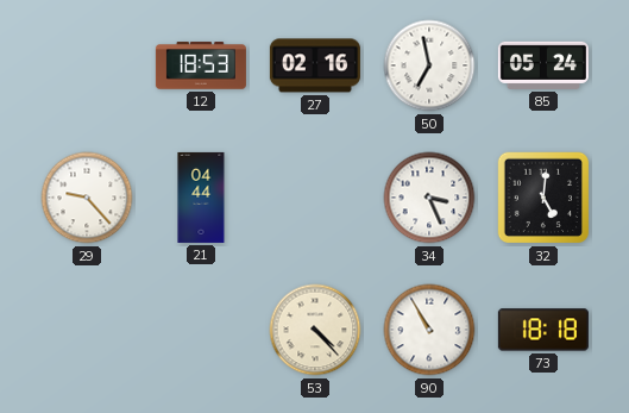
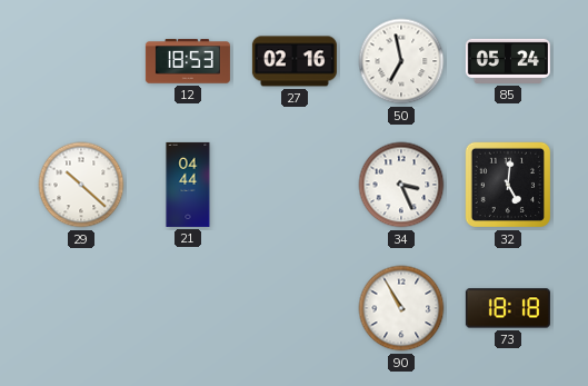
29: 9:23 -> 10:22 (81, 185)
53: 4:23 -> none (315, 330)
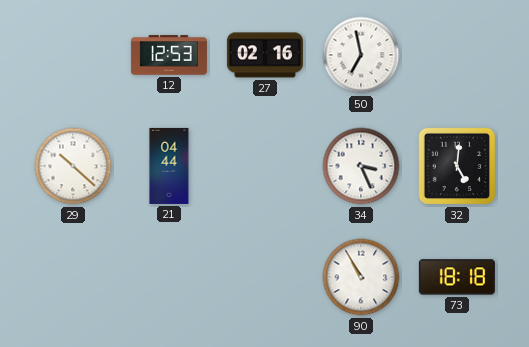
12: 18:53 -> 12:53 (169, 55)
85: 05:24 -> none (508, 61)
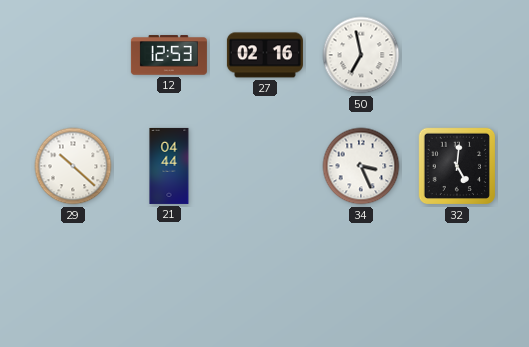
90: 10:55 -> none (361, 277)
73: 18:18 -> none (457, 277)
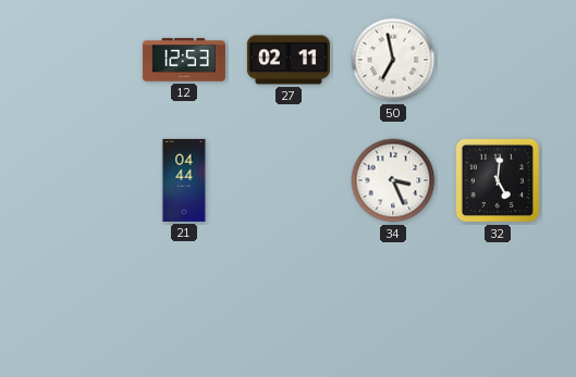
27: 02:16 -> 02:11 (289, 60)
29: 10:22 -> none (73, 166)
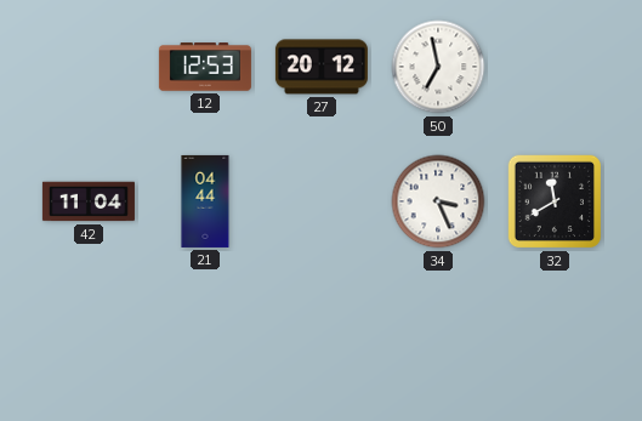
27: 02:11 -> 20:12 (322, 67)
42: none -> 11:04 (89, 201)
32: 5:01 -> 11:40 (555, 201)
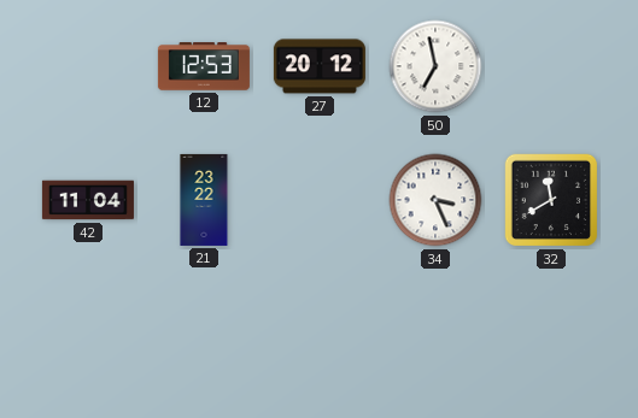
21: 04:44 -> 23:22 (204, 200)
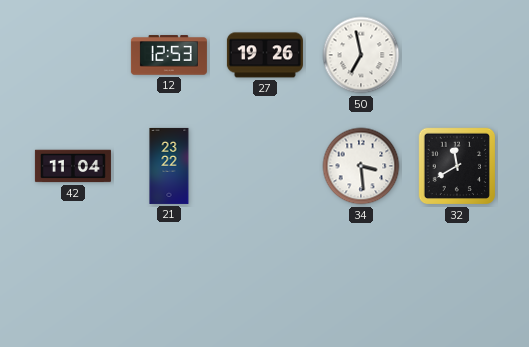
27: 20:12 -> 19:26 (265, 55)
34: 3:26 -> 3:29 (361, 166)
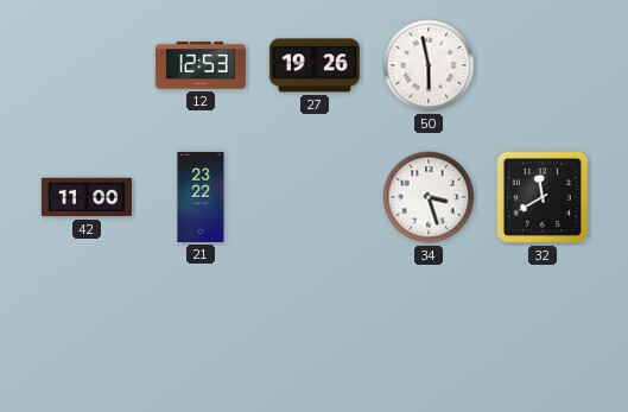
50: 6:58 -> 5:58 (429, 65)
42: 11:04 -> 11:00 (87, 197)
34: 3:29 -> 3:27 (429, 197)
